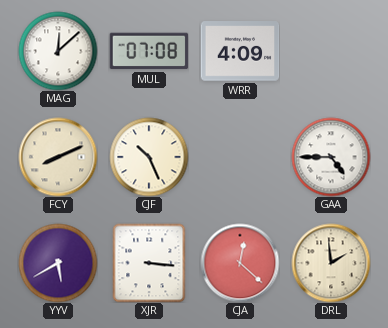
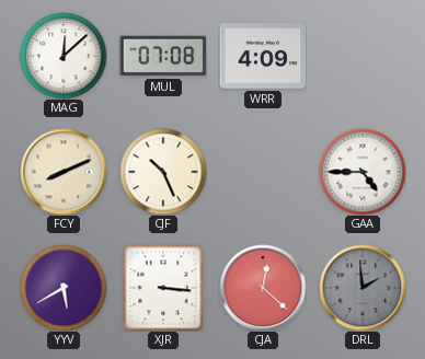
DRL dial: cream -> grey (363, 288)
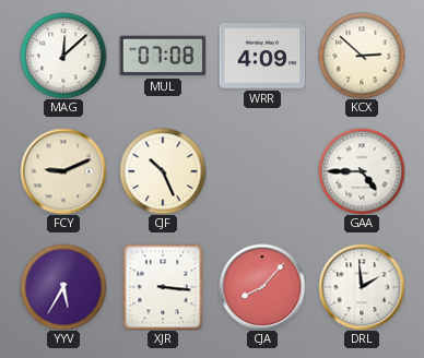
KCX: none -> 2:52 (362, 56)
FCY: 8:11 -> 9:11 (63, 171)
YYV: 5:40 -> 5:35 (63, 287)
CJA: 12:22 -> 8:07 (262, 287)
DRL dial: grey -> white (362, 287)
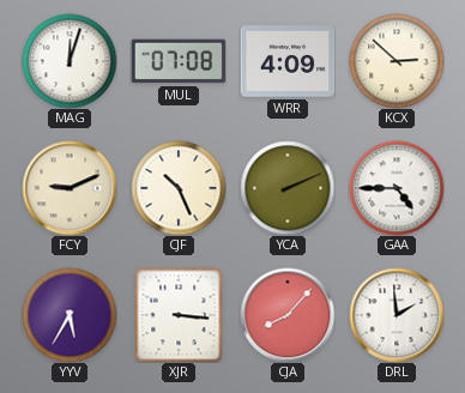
MAG: 12:08 -> 12:03 (70, 61)
YCA: none -> 2:11 (288, 188)
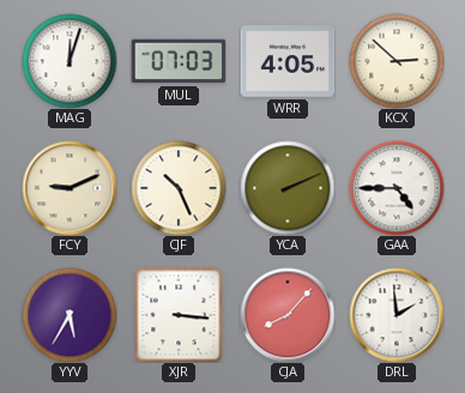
MUL: 07:08 -> 07:03 (179, 61)
WRR: 4:09 -> 4:05 (288, 61)
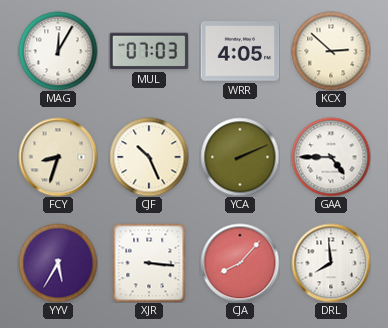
MAG: 12:03 -> 12:05 (58, 51)
FCY: 9:11 -> 8:33 (58, 157)
DRL: 1:59 -> 7:59 (331, 263)
